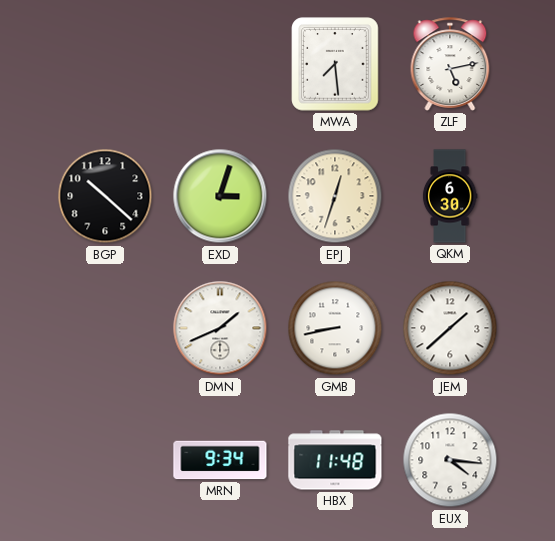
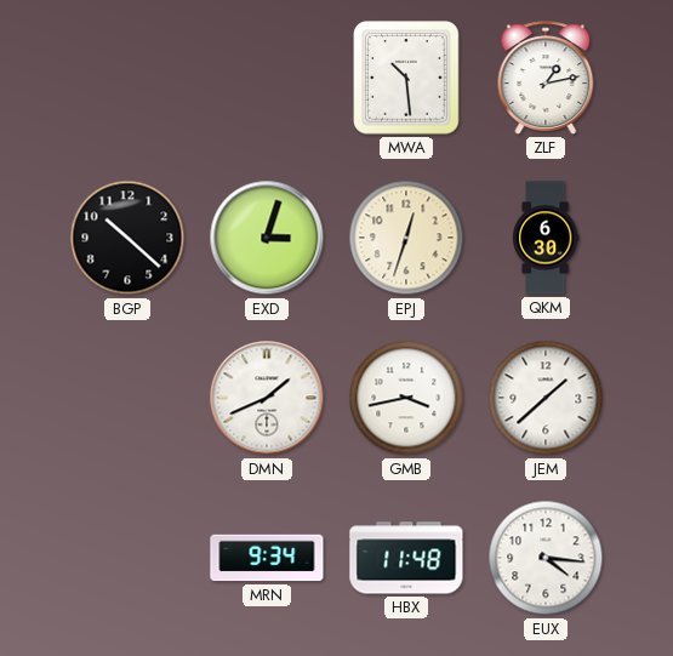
MWA: 7:29 -> 10:29 (406, 78)
ZLF: 5:13 -> 1:13 (546, 78)
GMB: 8:43 -> 3:43 (406, 398)
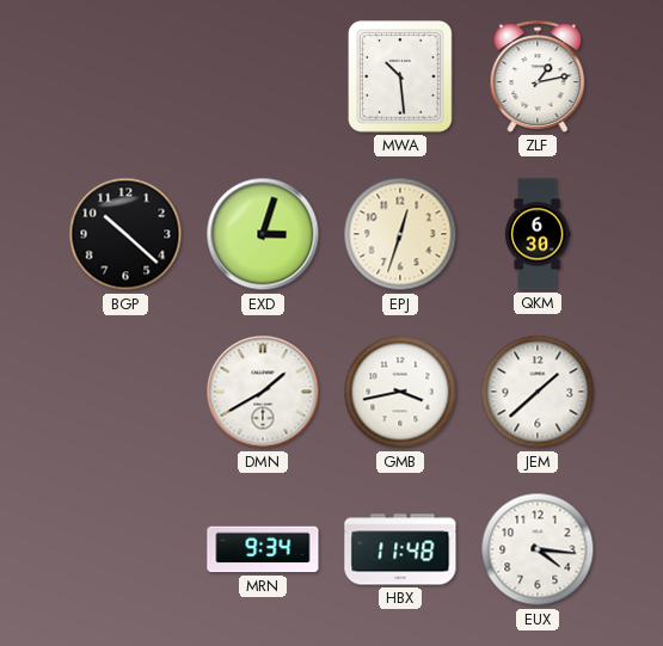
DMN: 1:41 -> 1:40 (263, 392)
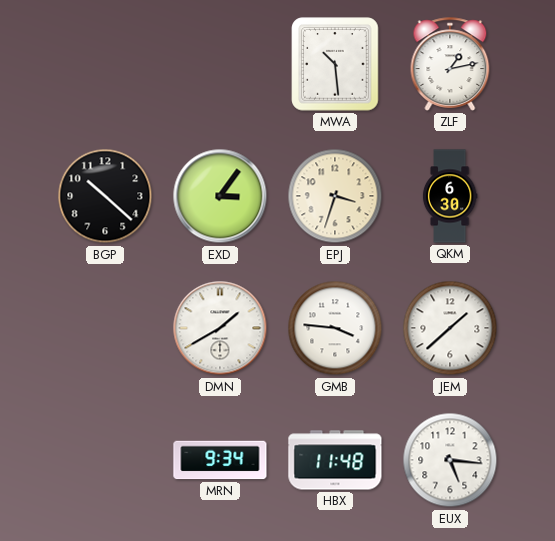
EXD: 3:03 -> 3:06 (220, 196)
EPJ: 12:33 -> 3:33 (335, 196)
GMB: 3:43 -> 3:46 (335, 328)
EUX: 4:16 -> 5:16 (450, 460)
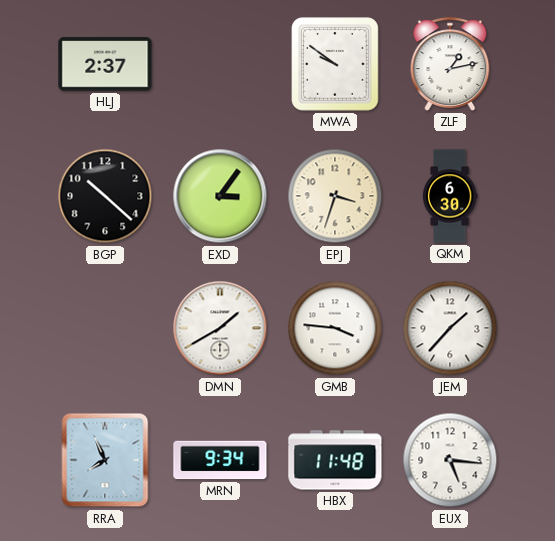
HLJ: none -> 2:37 (105, 64)
MWA: 10:29 -> 9:51 (335, 64)
JEM: 1:38 -> 1:37 (450, 328)
RRA: none -> 7:56 (105, 460)
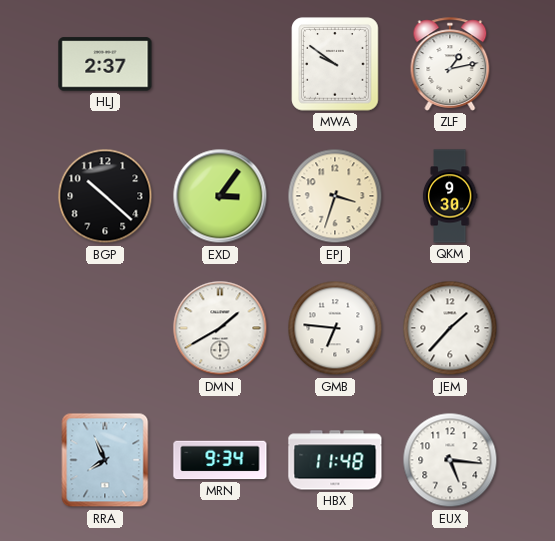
QKM: 6:30 -> 9:30 (450, 196)
GMB: 3:46 -> 6:46 (335, 328)
